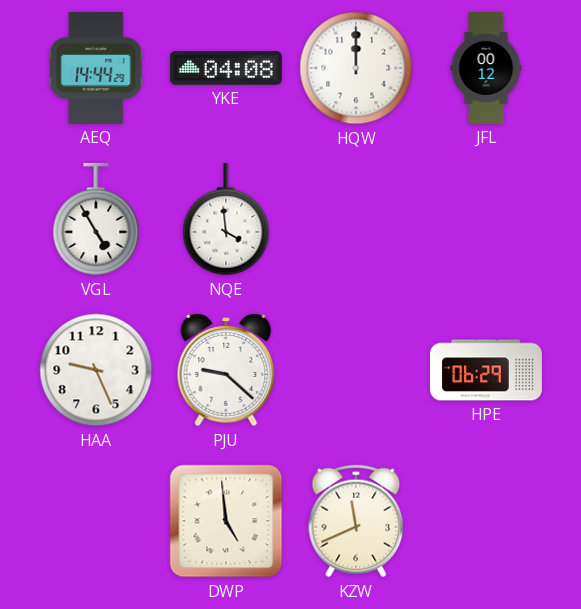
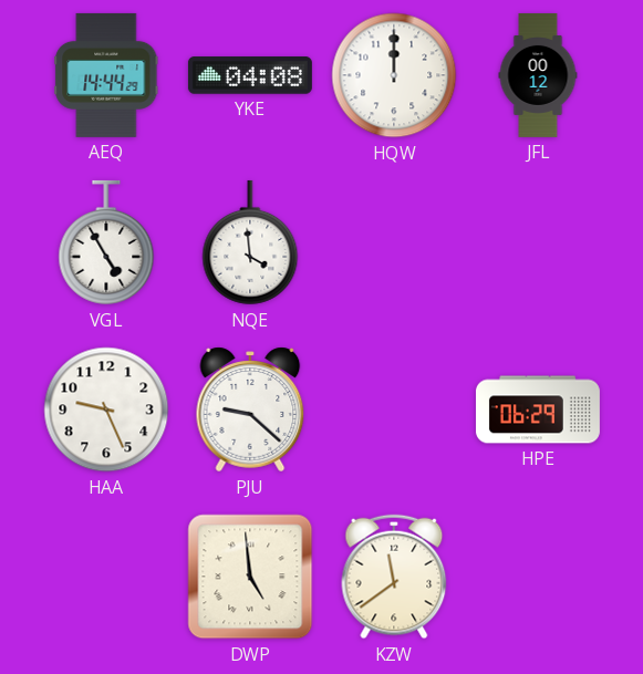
KZW: 11:41 -> 11:39 (394, 577)
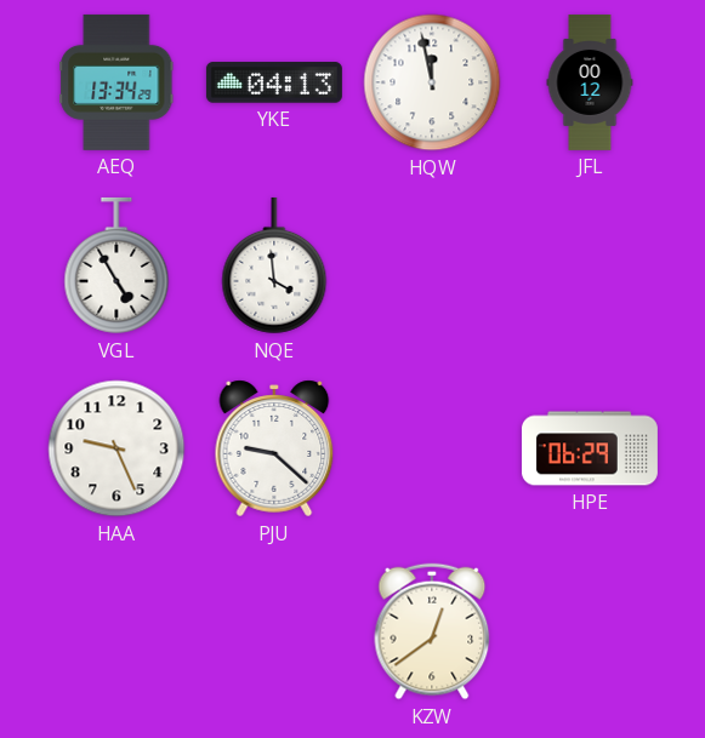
AEQ: 14:44 -> 13:34 (116, 82)
YKE: 04:08 -> 04:13 (274, 82)
HQW: 12:00 -> 11:58 (432, 82)
DWP: 4:59 -> none (250, 577)
KZW: 11:39 -> 12:39 (432, 631)
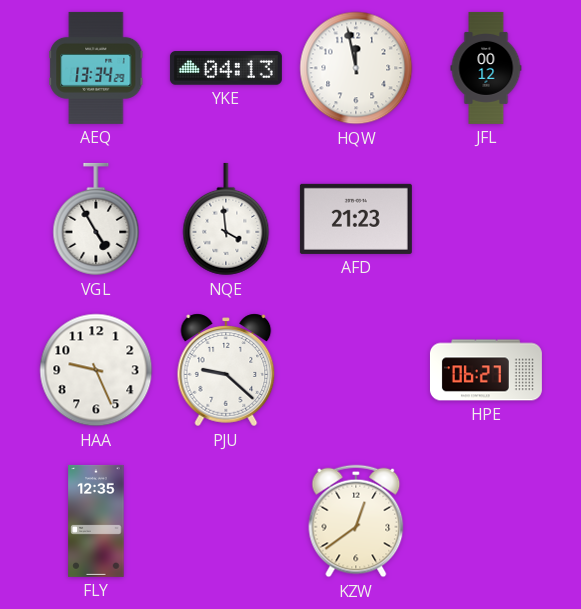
AFD: none -> 21:23 (356, 219)
HPE: 06:29 -> 06:27 (486, 370)
FLY: none -> 12:35 (96, 521)
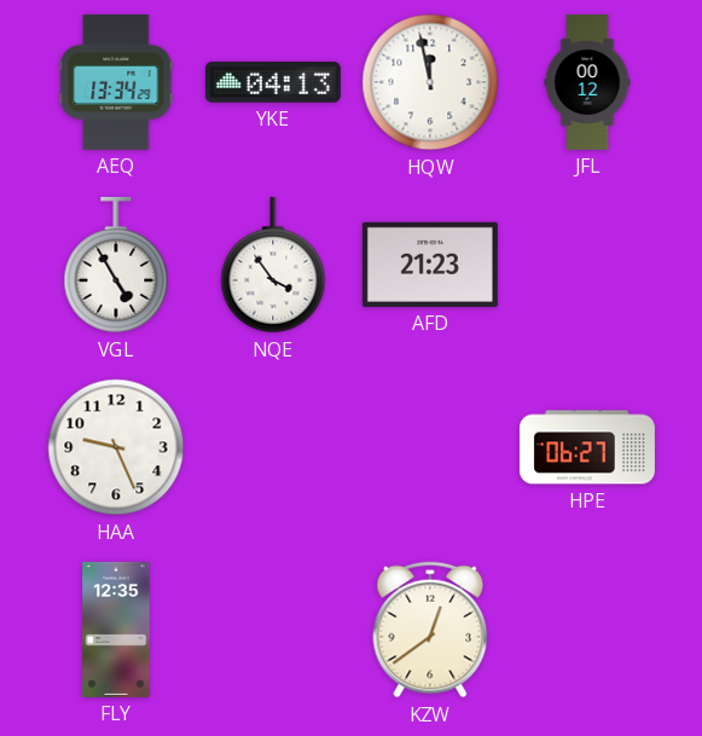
NQE: 3:59 -> 3:54 (273, 265)
PJU: 9:22 -> none (226, 370)
